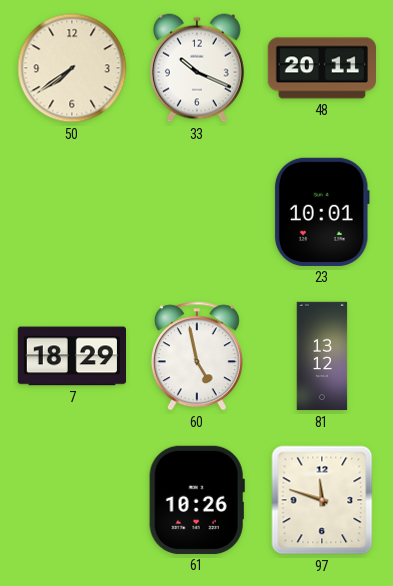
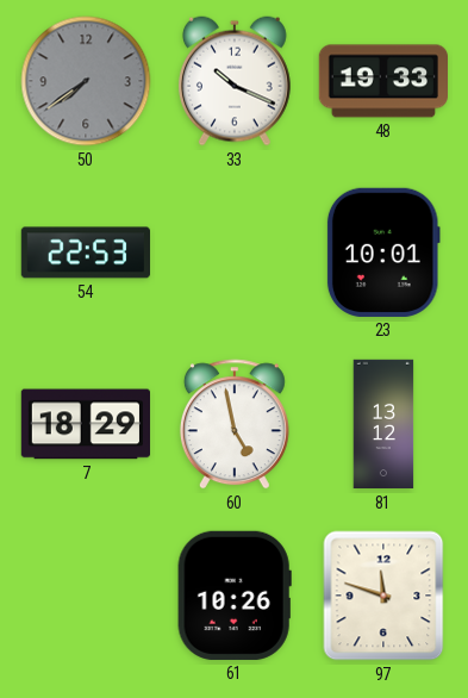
50 dial: cream -> grey (86, 81)
48: 20:11 -> 19:33 (382, 81)
54: none -> 22:53 (85, 253)
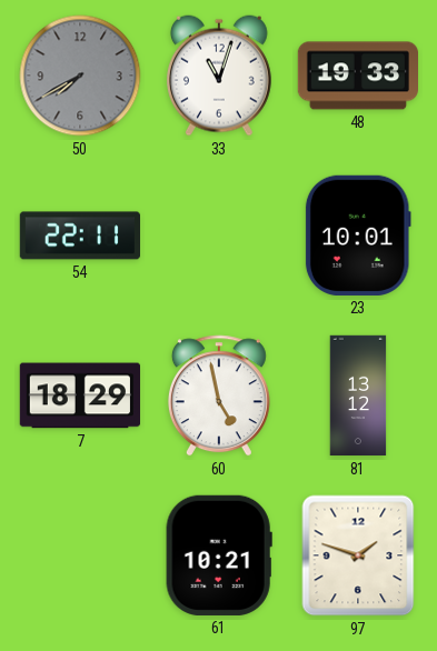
50: 7:39 -> 7:40 (80, 76)
33: 10:19 -> 11:03 (219, 76)
54: 22:53 -> 22:11 (79, 236)
61: 10:26 -> 10:21 (219, 555)
97: 11:48 -> 1:48 (358, 555)
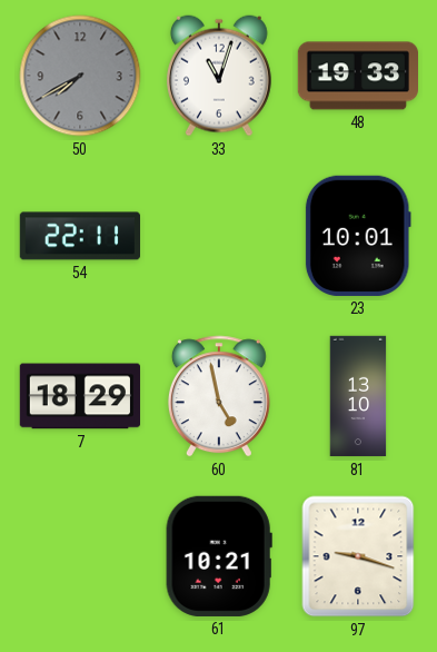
81: 13:12 -> 13:10 (358, 396)
97: 1:48 -> 9:18 (358, 556)
